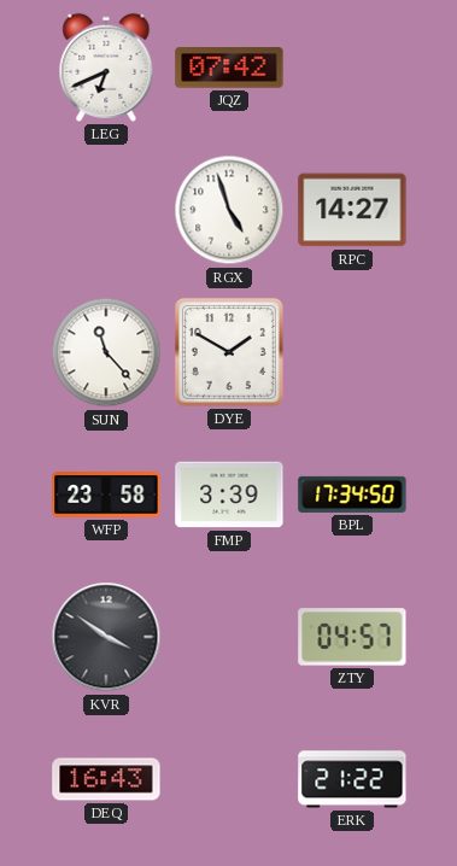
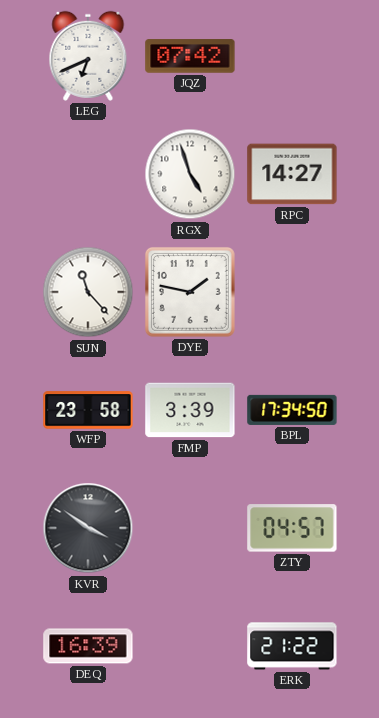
DYE: 1:50 -> 1:47 (190, 292)
DEQ: 16:43 -> 16:39 (88, 646)
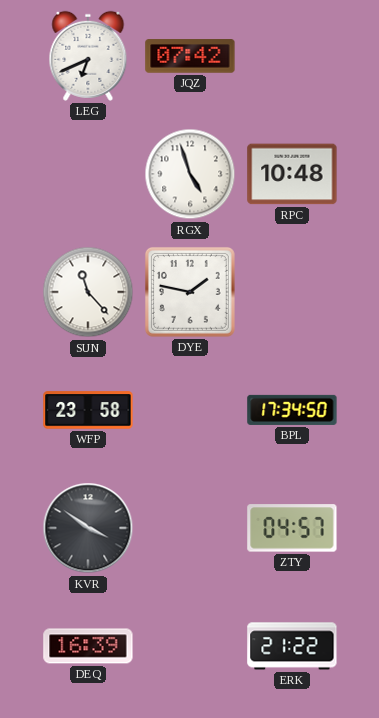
RPC: 14:27 -> 10:48 (292, 174)
FMP: 3:39 -> none (190, 410)
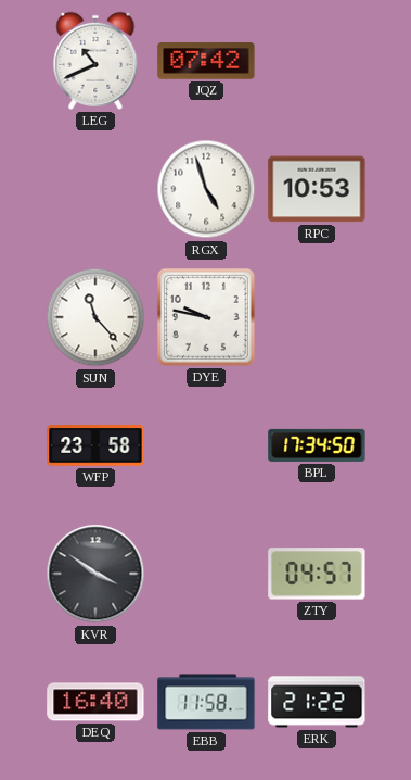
LEG: 6:41 -> 10:41 (95, 61)
RPC: 10:48 -> 10:53 (317, 189)
DYE: 1:47 -> 9:47 (206, 317)
DEQ: 16:39 -> 16:40 (95, 702)
EBB: none -> 11:58 (206, 702)
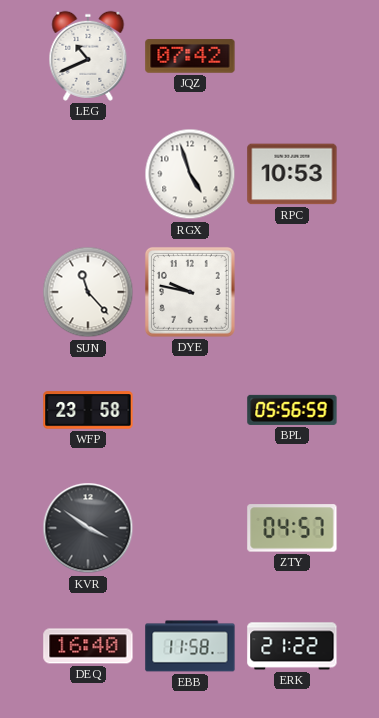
BPL: 17:34 -> 05:56 (292, 410)
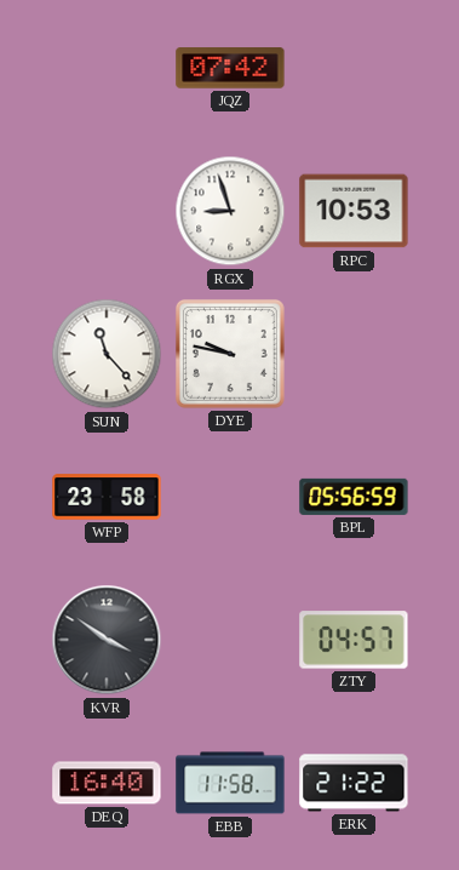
LEG: 10:41 -> none (88, 56)
RGX: 4:57 -> 8:57 (230, 211)
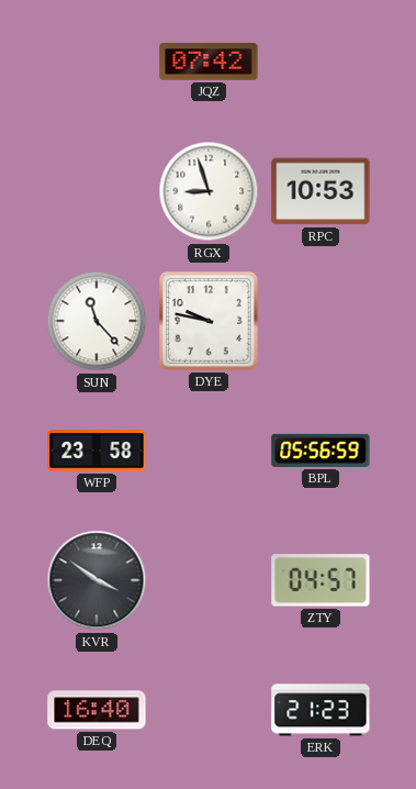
EBB: 11:58 -> none (230, 783)
ERK: 21:22 -> 21:23 (321, 710)
